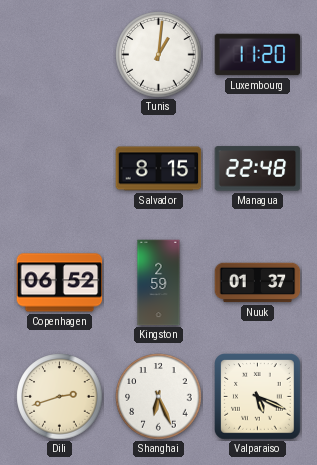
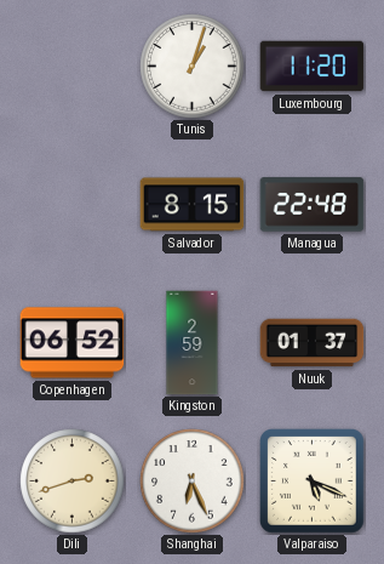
Tunis: 1:01 -> 1:03 (193, 67)
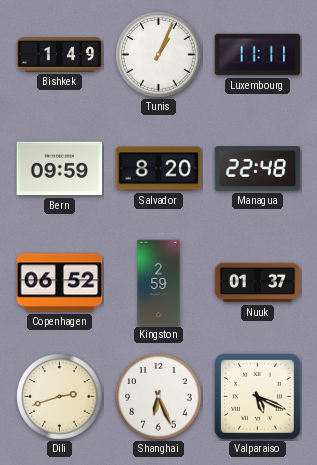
Bishkek: none -> 1:49 (60, 55)
Tunis: 1:03 -> 1:04 (159, 55)
Luxembourg: 11:20 -> 11:11 (258, 55)
Bern: none -> 09:59 (60, 169)
Salvador: 8:15 -> 8:20 (159, 169)
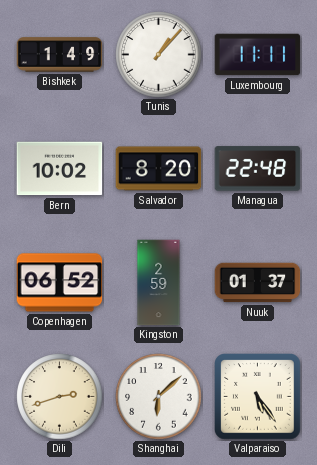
Tunis: 1:04 -> 1:07 (159, 55)
Bern: 09:59 -> 10:02 (60, 169)
Shanghai: 6:26 -> 6:08 (159, 397)
Valparaiso: 5:19 -> 5:24 (258, 397)
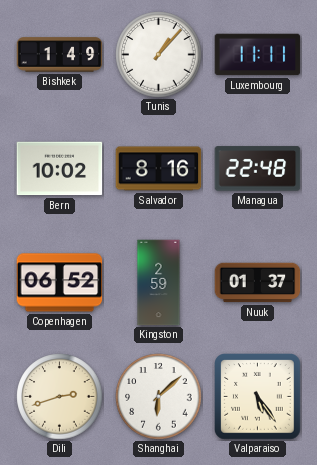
Salvador: 8:20 -> 8:16 (159, 169)
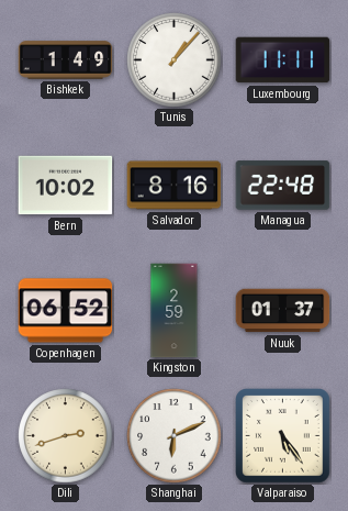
Shanghai: 6:08 -> 6:11 (175, 436)
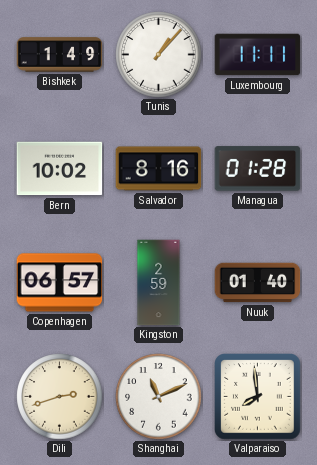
Managua: 22:48 -> 01:28 (258, 169)
Copenhagen: 06:52 -> 06:57 (60, 283)
Nuuk: 01:37 -> 01:40 (258, 283)
Shanghai: 6:11 -> 11:11 (159, 397)
Valparaiso: 5:24 -> 7:59 (258, 397)
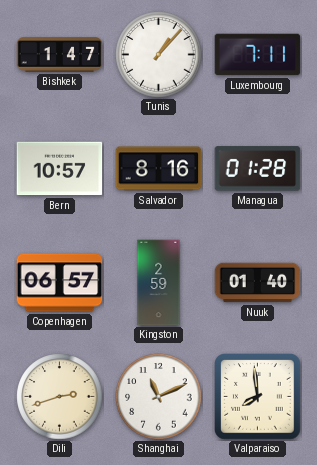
Bishkek: 1:49 -> 1:47 (60, 55)
Luxembourg: 11:11 -> 7:11 (258, 55)
Bern: 10:02 -> 10:57 (60, 169)
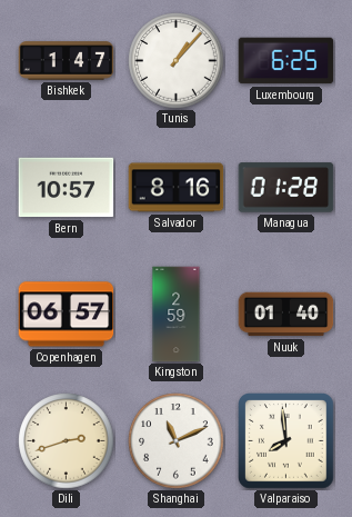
Luxembourg: 7:11 -> 6:25 (286, 61)
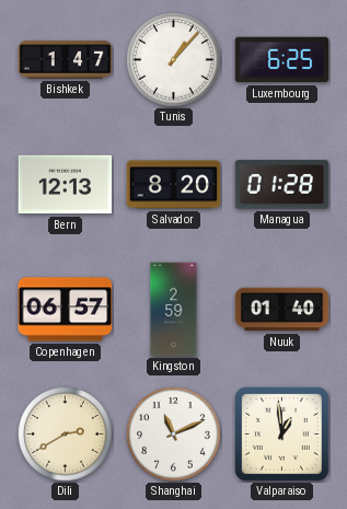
Bern: 10:57 -> 12:13 (66, 185)
Salvador: 8:16 -> 8:20 (174, 185)
Dili: 2:42 -> 2:40 (66, 435)
Valparaiso: 7:59 -> 12:59 (282, 435)
